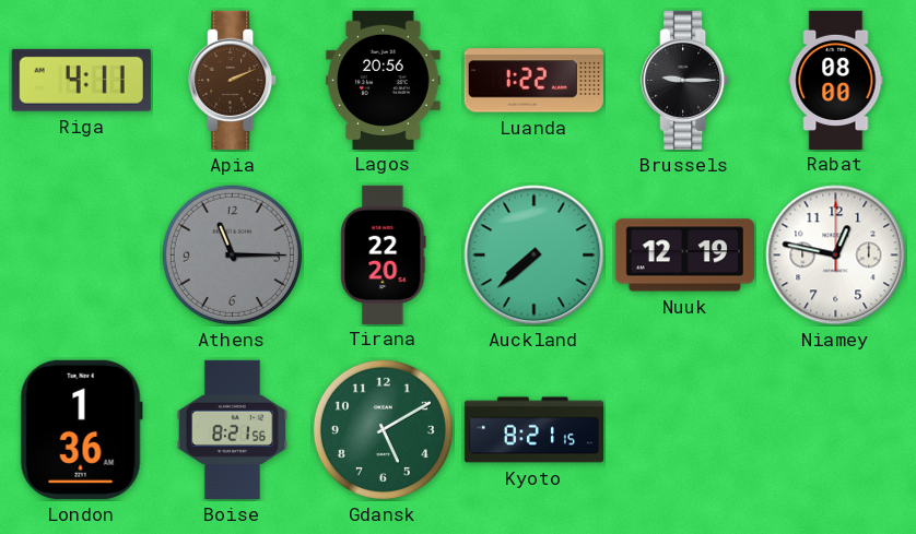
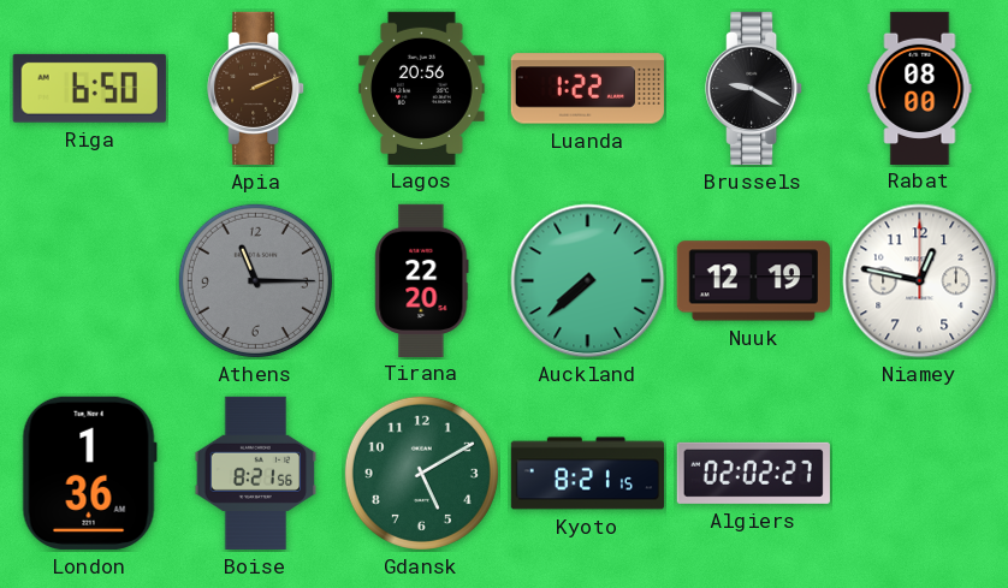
Riga: 4:11 -> 6:50 (89, 88)
Brussels: 9:15 -> 9:20 (754, 88)
Algiers: none -> 02:02 (753, 473)
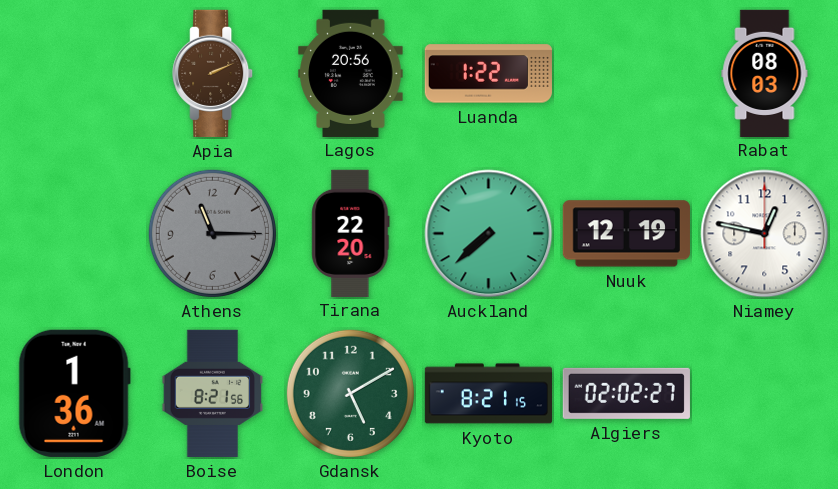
Riga: 6:50 -> none (89, 88)
Brussels: 9:20 -> none (754, 88)
Rabat: 08:00 -> 08:03 (765, 73)
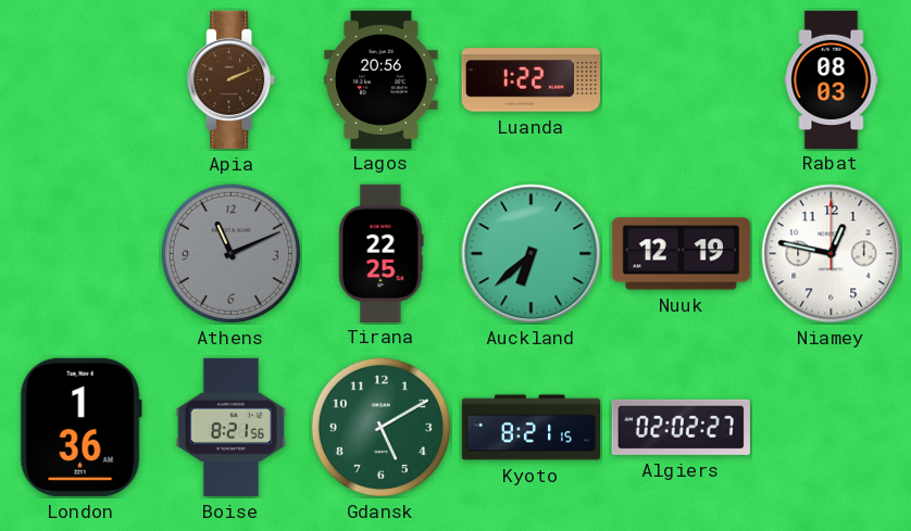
Athens: 11:15 -> 11:11 (230, 253)
Tirana: 22:20 -> 22:25 (382, 253)
Auckland: 7:38 -> 6:38 (532, 254)
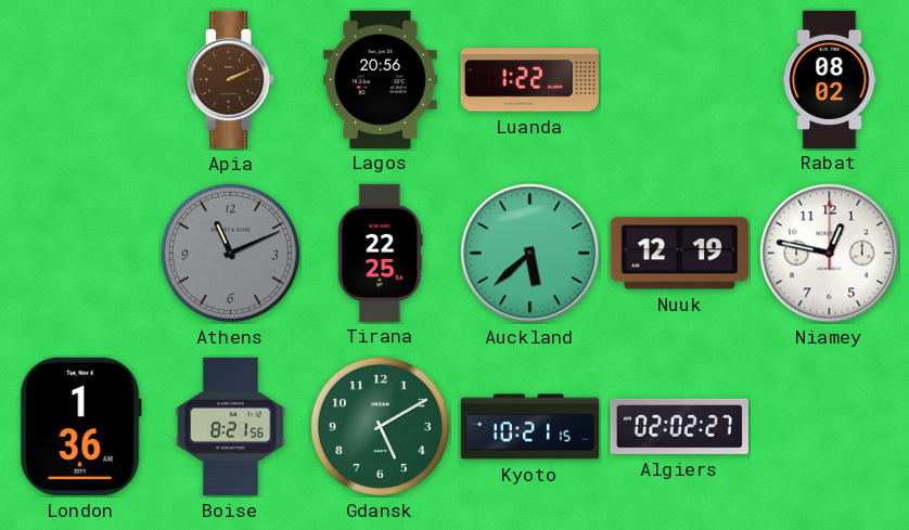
Rabat: 08:03 -> 08:02 (830, 79)
Auckland: 6:38 -> 5:38 (530, 254)
Kyoto: 8:21 -> 10:21 (529, 427)
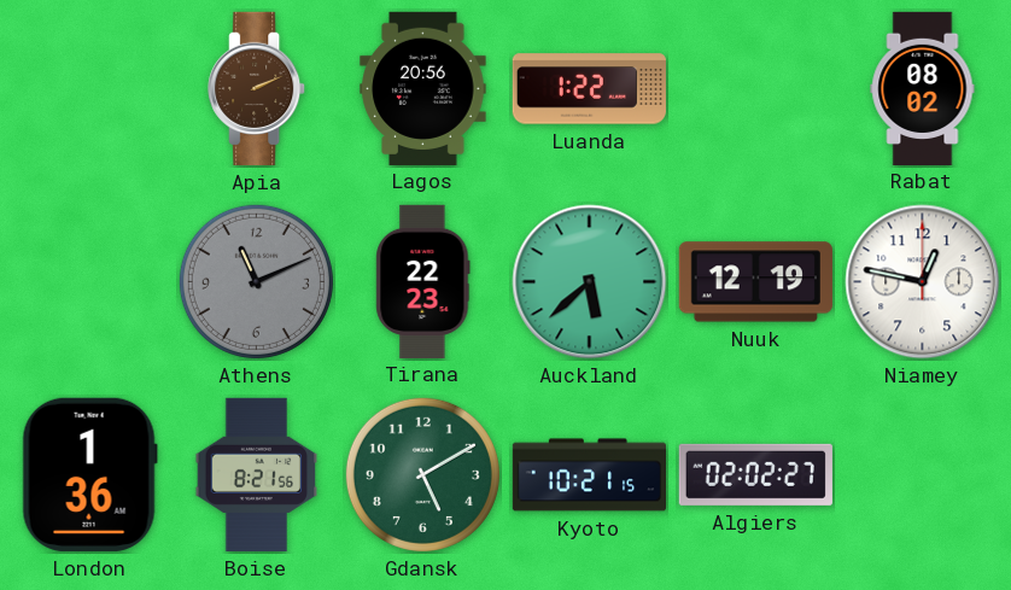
Tirana: 22:25 -> 22:23 (423, 281)
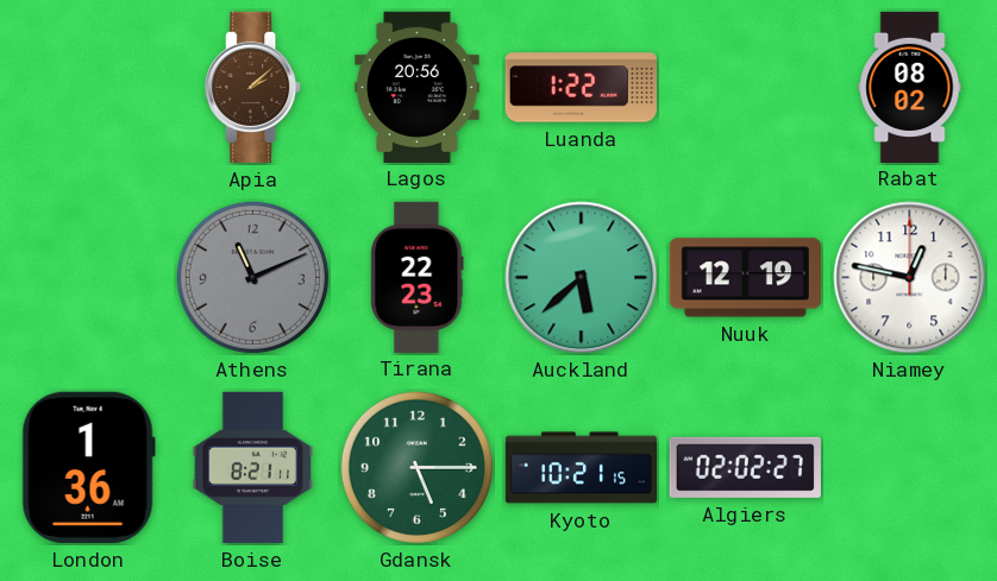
Apia: 2:11 -> 2:08 (253, 87)
Boise: 8:21:56 -> 8:21:11 (253, 467)
Gdansk: 5:10 -> 5:15 (416, 467)
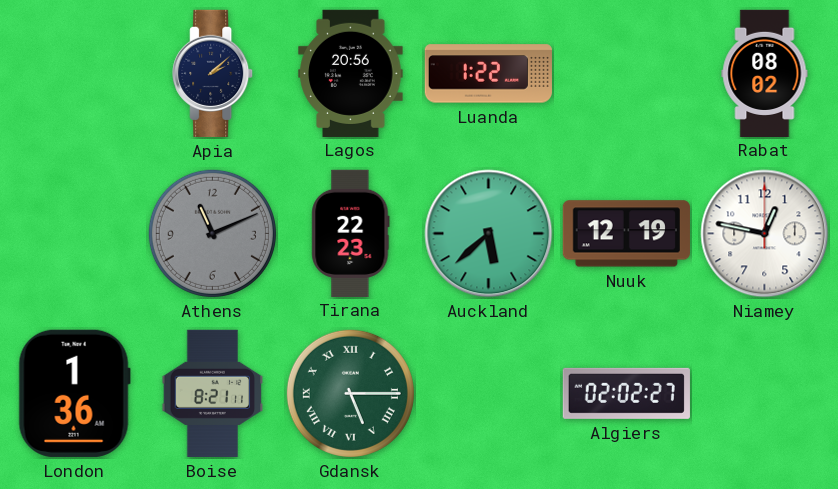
Apia dial: brown -> navy (213, 73)
Gdansk numerals: Arabic -> Roman (350, 393)
Kyoto: 10:21 -> none (581, 468)
